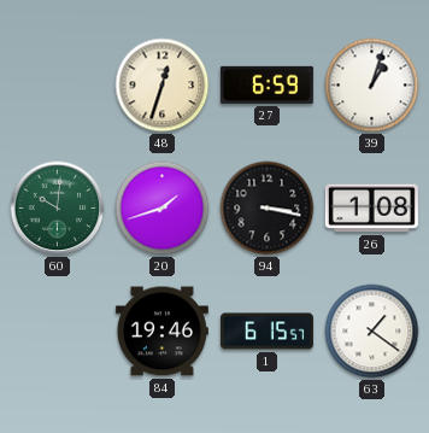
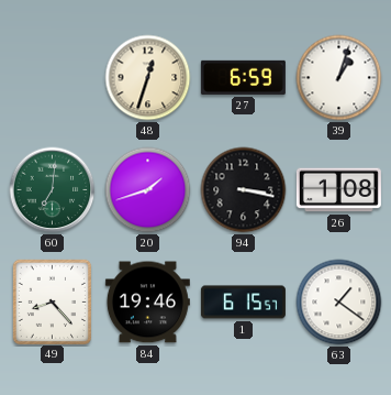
60: 10:01 -> 7:01 (53, 190)
49: none -> 8:23 (52, 301)
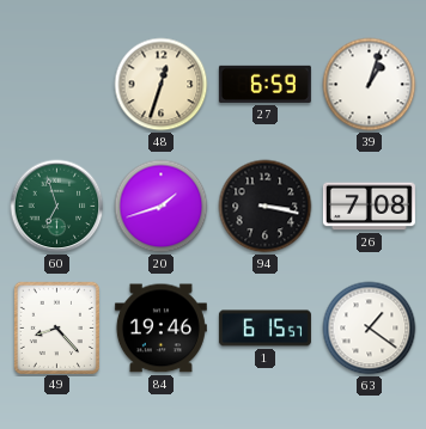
60: 7:01 -> 6:57 (57, 207)
26: 1:08 -> 7:08 (369, 207)
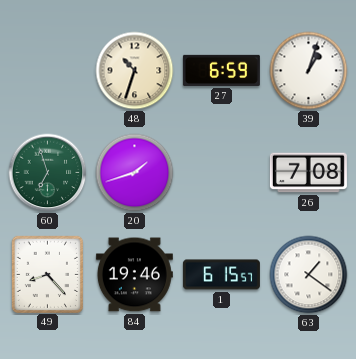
48: 12:33 -> 10:33 (135, 71)
94: 3:17 -> none (266, 207)
